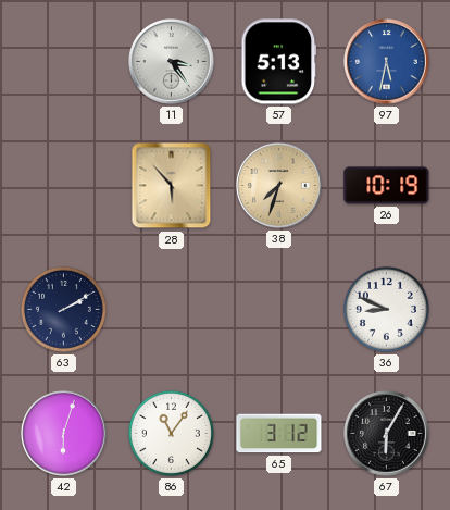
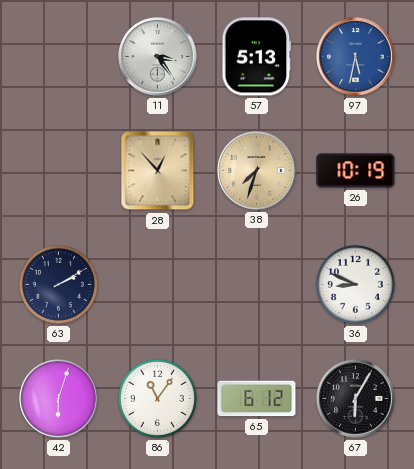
28: 5:53 -> 12:53 (158, 171)
65: 3:12 -> 6:12 (257, 399)
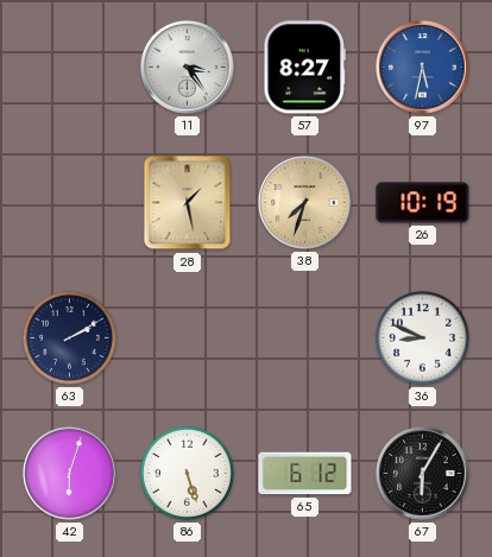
57: 5:13 -> 8:27 (305, 68)
28: 12:53 -> 1:28 (188, 203)
86: 11:06 -> 5:27 (187, 473)
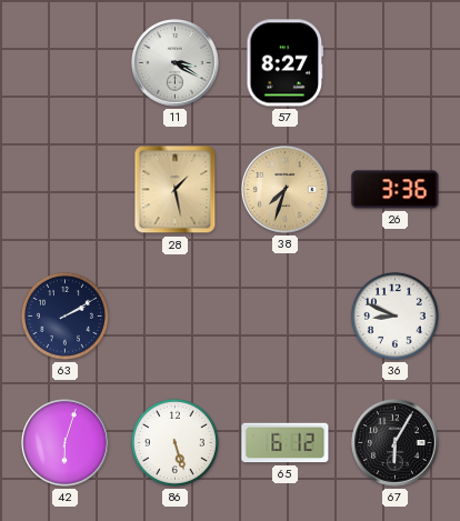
11: 3:24 -> 3:20 (176, 63)
97: 5:32 -> none (423, 68)
26: 10:19 -> 3:36 (396, 190)
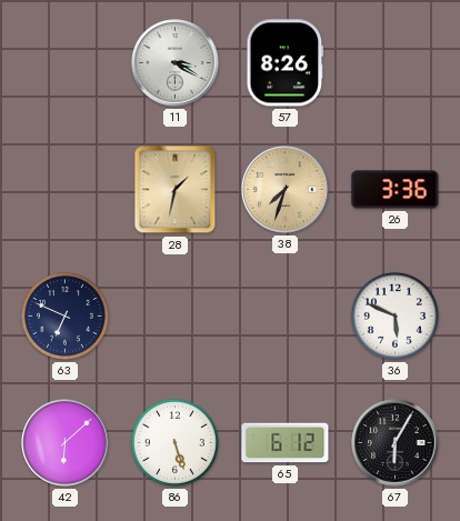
57: 8:27 -> 8:26 (286, 63)
28: 1:28 -> 1:32 (176, 190)
63: 2:10 -> 6:49 (64, 315)
36: 8:49 -> 5:49 (394, 315)
42: 6:03 -> 6:08 (66, 443)
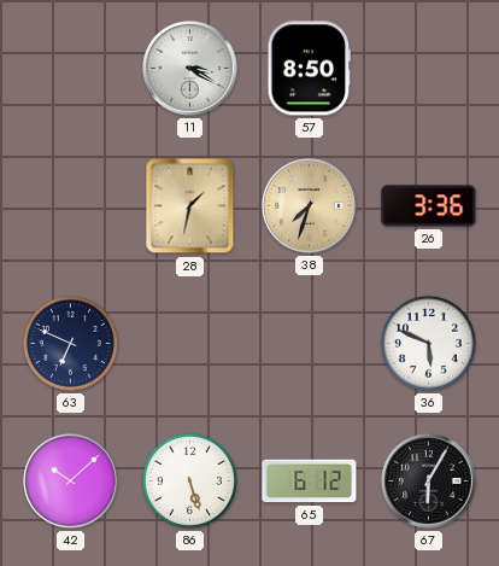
57: 8:26 -> 8:50 (310, 69)
42: 6:08 -> 10:08 (71, 482)
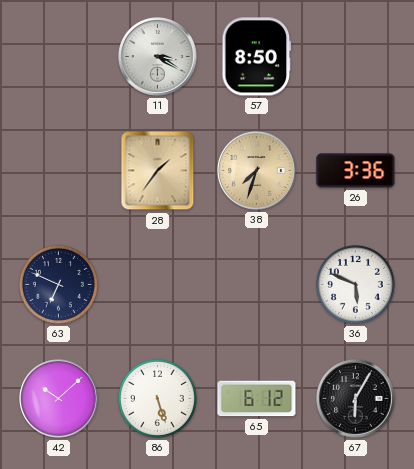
28: 1:32 -> 1:36 (158, 171)
